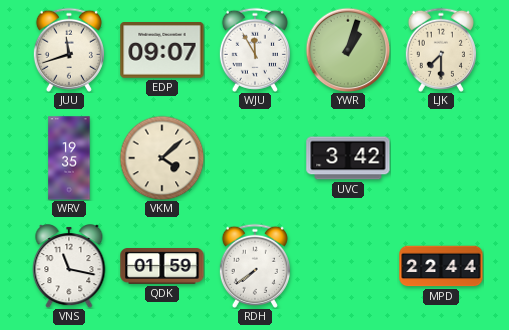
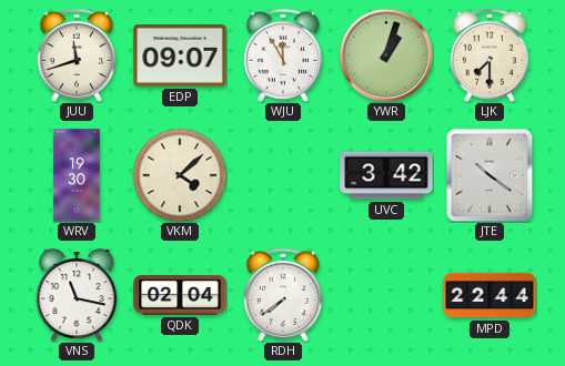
WRV: 19:35 -> 19:30 (77, 175)
JTE: none -> 10:21 (490, 175)
QDK: 01:59 -> 02:04 (180, 296)
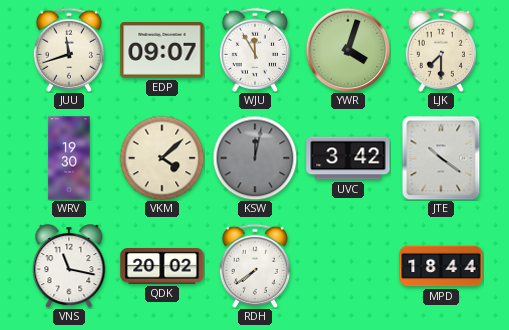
YWR: 1:03 -> 4:03 (348, 50)
KSW: none -> 12:02 (255, 158)
QDK: 02:04 -> 20:02 (162, 267)
MPD: 22:44 -> 18:44 (441, 266)
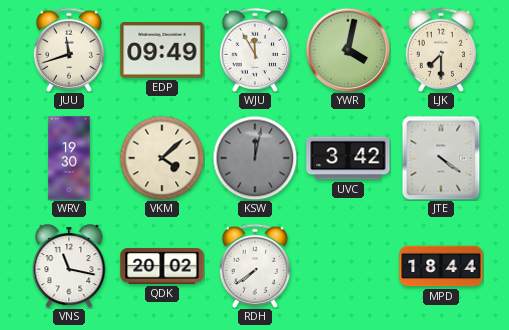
EDP: 09:07 -> 09:49 (162, 51)
YWR: 4:03 -> 4:02 (348, 50)
JTE: 10:21 -> 4:21 (441, 158)
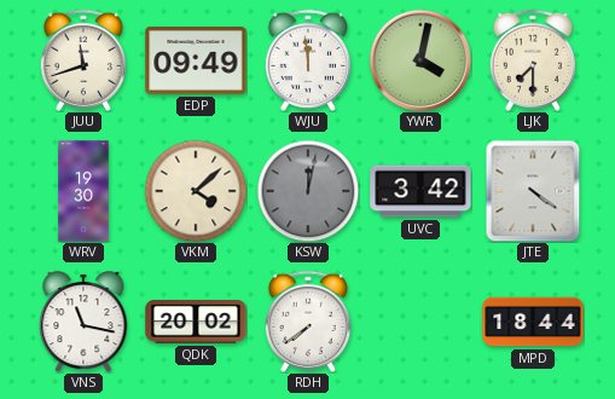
WJU: 11:55 -> 11:59 (308, 60)
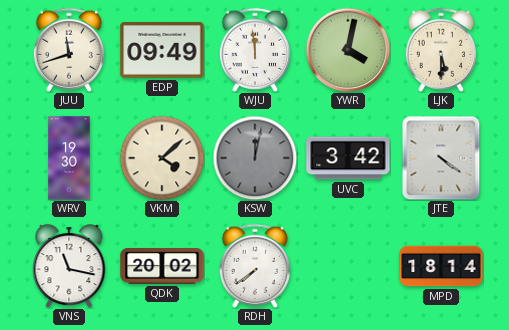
LJK: 7:30 -> 5:30 (441, 50)
MPD: 18:44 -> 18:14 (441, 266)
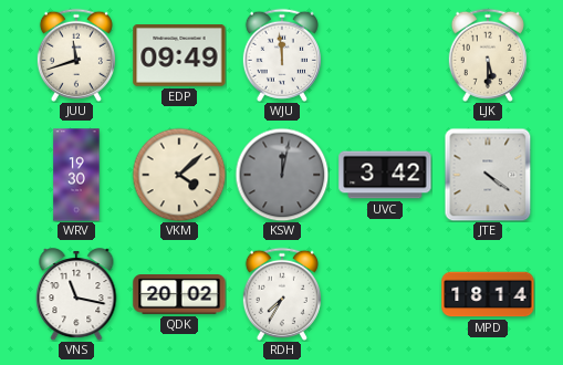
YWR: 4:02 -> none (348, 50)
RDH: 7:39 -> 7:35 (282, 294)
